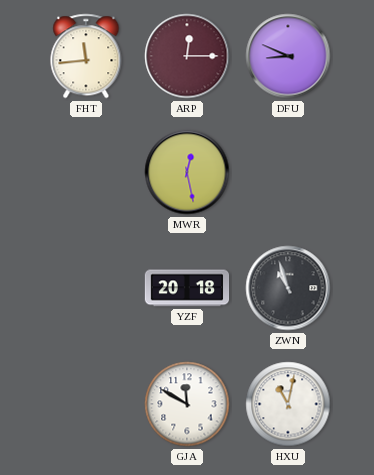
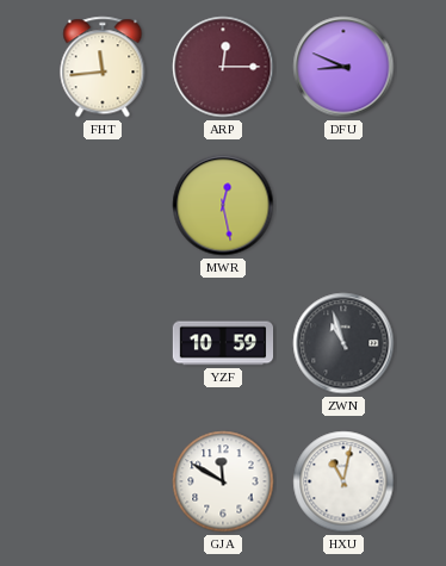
YZF: 20:18 -> 10:59 (223, 343)
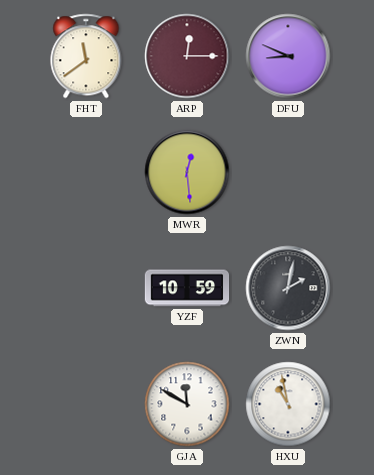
FHT: 11:44 -> 11:39 (86, 56)
MWR: 12:28 -> 12:29 (187, 172)
ZWN: 10:57 -> 2:02 (288, 288)
HXU: 11:02 -> 10:58 (288, 404)
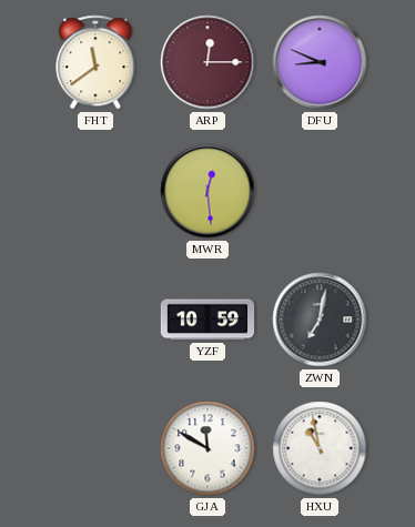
ZWN: 2:02 -> 7:02 (320, 320)
